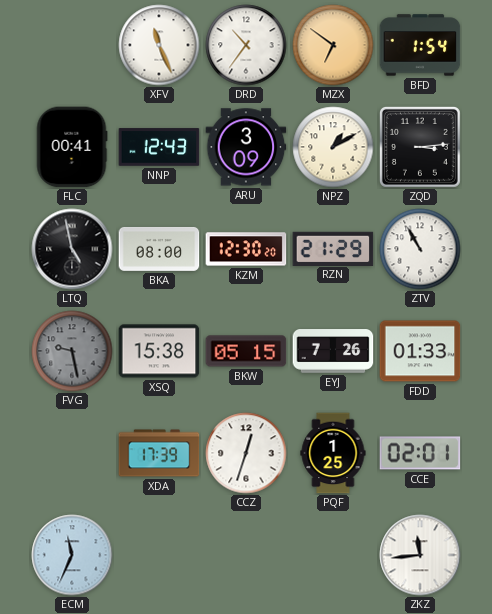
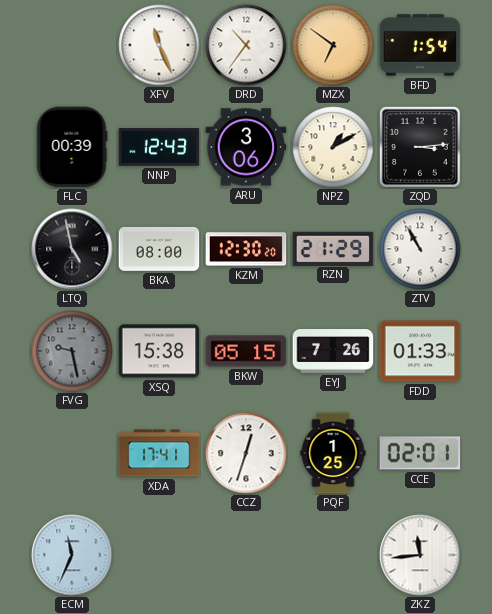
FLC: 00:41 -> 00:39 (72, 147)
ARU: 3:09 -> 3:06 (246, 147)
XDA: 17:39 -> 17:41 (159, 453)
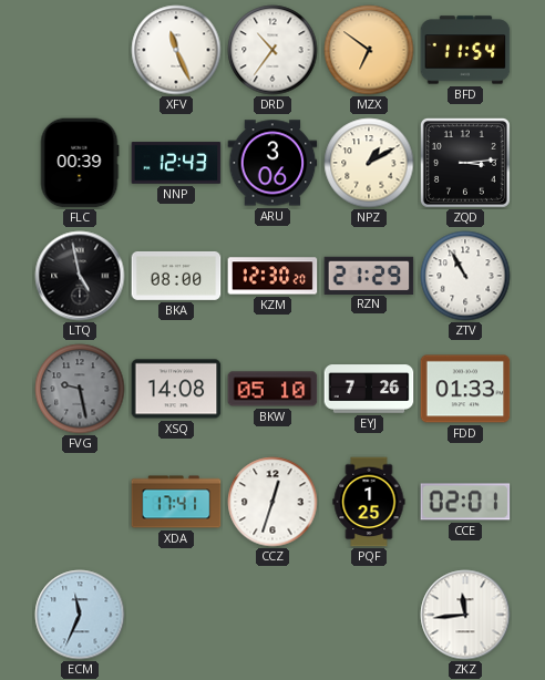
BFD: 1:54 -> 11:54 (465, 50)
XSQ: 15:38 -> 14:08 (176, 389)
BKW: 05:15 -> 05:10 (272, 389)
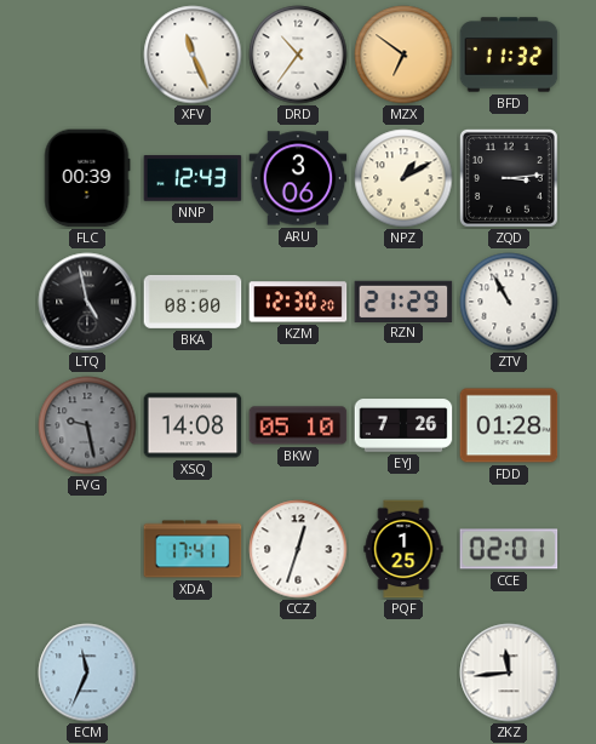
BFD: 11:54 -> 11:32 (509, 55)
FDD: 01:33 -> 01:28 (509, 425)
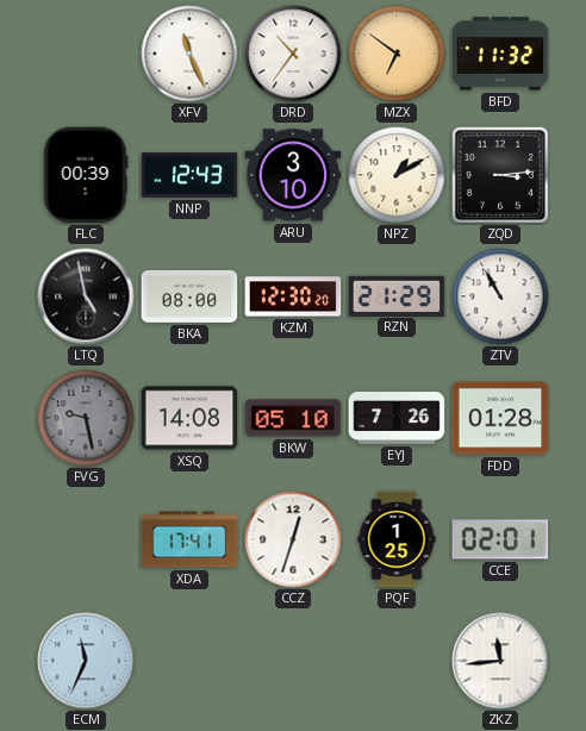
ARU: 3:06 -> 3:10 (293, 175)
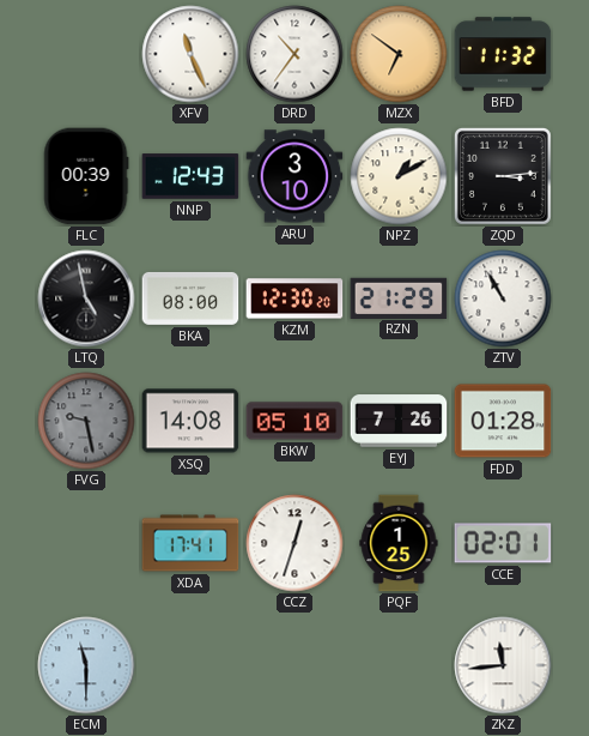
ECM: 11:34 -> 11:30 (86, 665)
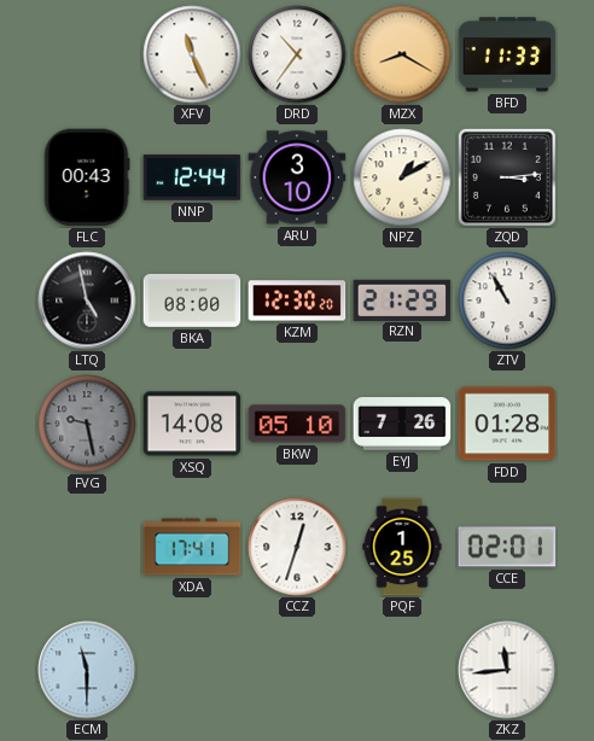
MZX: 6:51 -> 8:20 (402, 54)
BFD: 11:32 -> 11:33 (507, 54)
FLC: 00:39 -> 00:43 (87, 177)
NNP: 12:43 -> 12:44 (192, 177)
